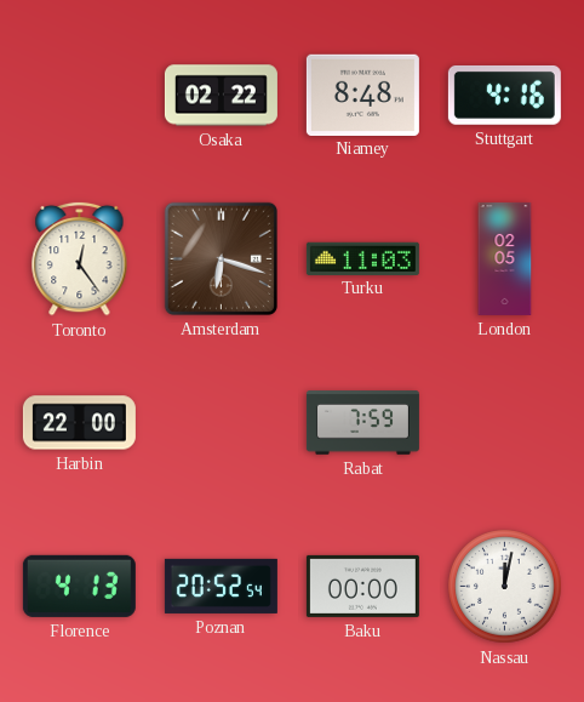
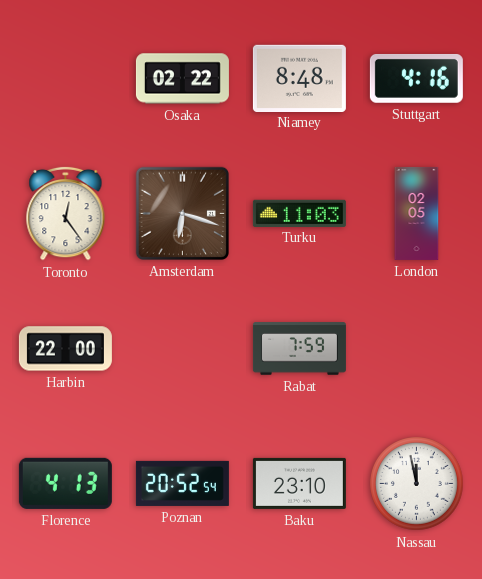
Baku: 00:00 -> 23:10 (299, 483)
Nassau: 12:02 -> 11:58 (417, 484)
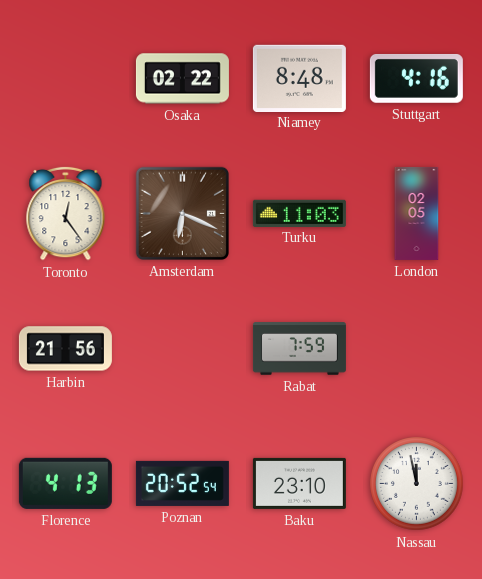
Amsterdam: 6:18 -> 6:19 (182, 213)
Harbin: 22:00 -> 21:56 (65, 349)
